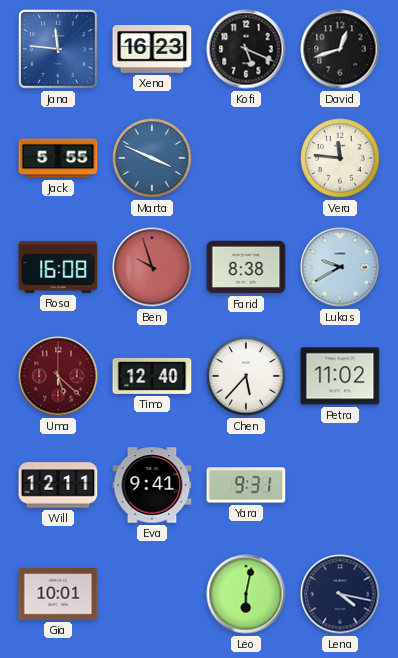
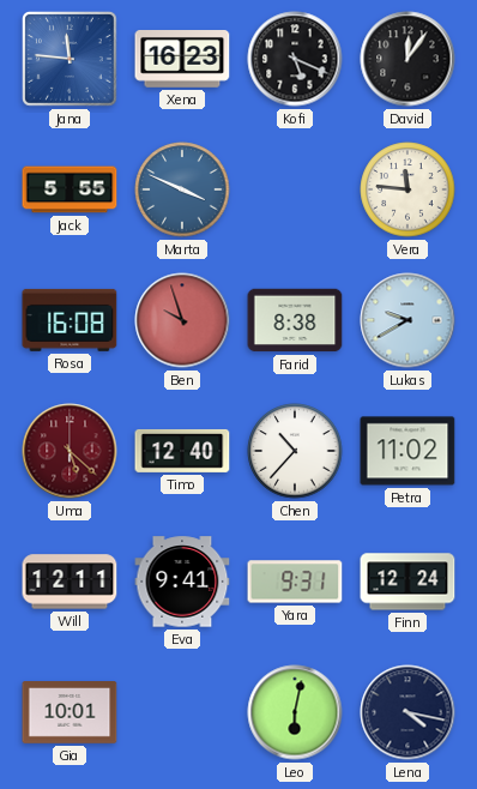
David: 12:42 -> 12:06 (407, 59)
Chen: 5:37 -> 10:37 (295, 451)
Finn: none -> 12:24 (407, 582)
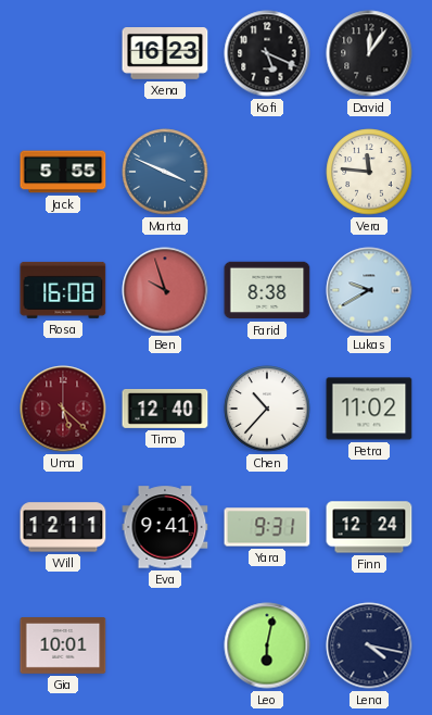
Jana: 11:46 -> none (71, 60)
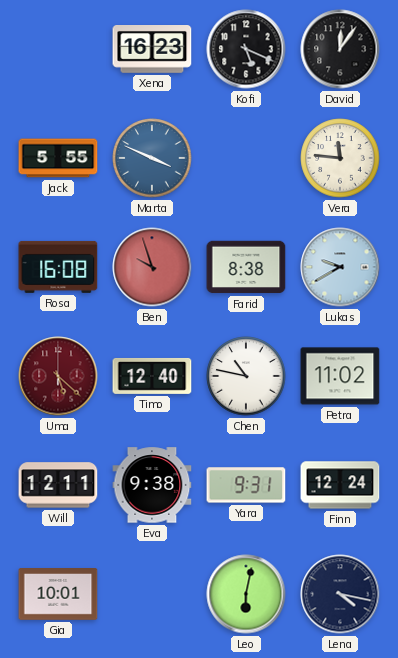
Chen: 10:37 -> 10:47 (246, 376)
Eva: 9:41 -> 9:38 (152, 485)
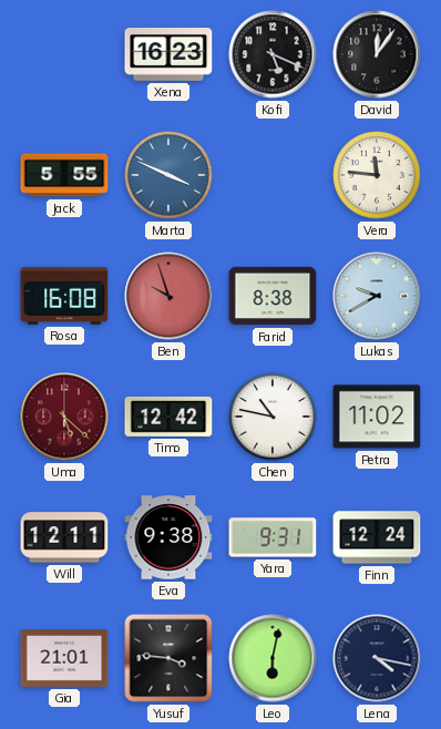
Timo: 12:40 -> 12:42 (168, 417)
Gia: 10:01 -> 21:01 (64, 659)
Yusuf: none -> 3:46 (168, 658)
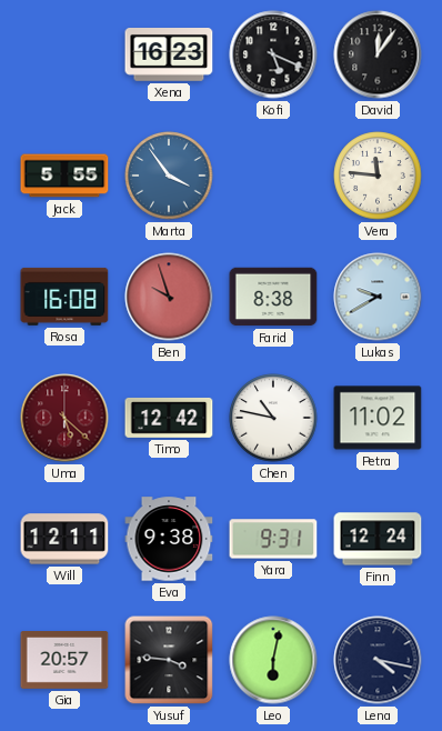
Marta: 3:49 -> 3:54 (169, 176)
Gia: 21:01 -> 20:57 (64, 661)
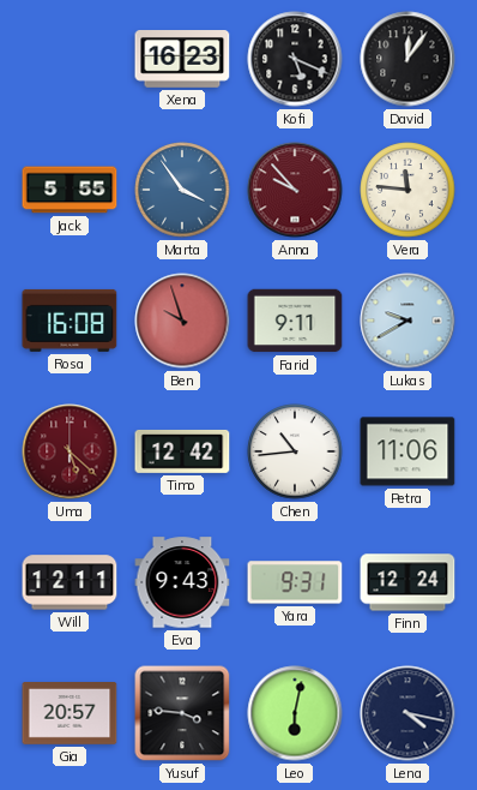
Anna: none -> 9:53 (295, 190)
Farid: 8:38 -> 9:11 (295, 321)
Chen: 10:47 -> 10:44 (295, 451)
Petra: 11:02 -> 11:06 (407, 451)
Eva: 9:38 -> 9:43 (182, 582)
